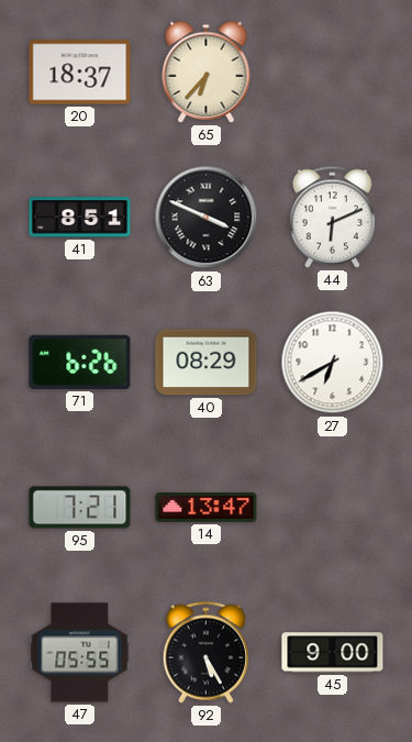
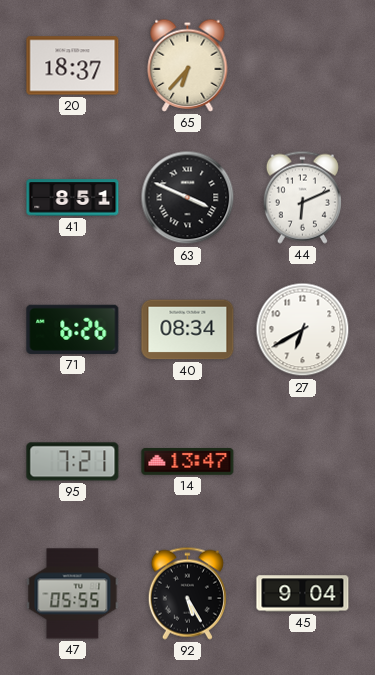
40: 08:29 -> 08:34 (188, 330)
45: 9:00 -> 9:04 (303, 594)
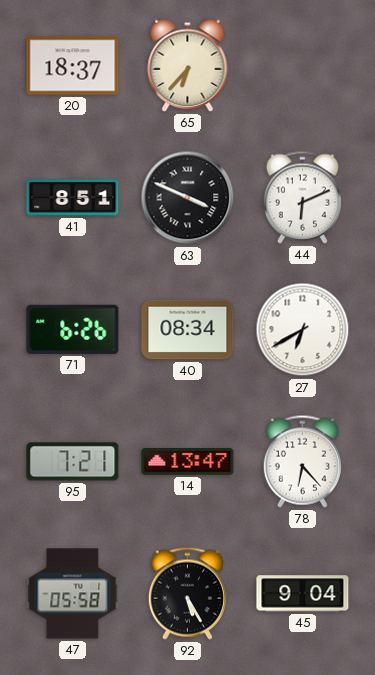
78: none -> 6:23 (302, 461)
47: 05:55 -> 05:58 (73, 594)
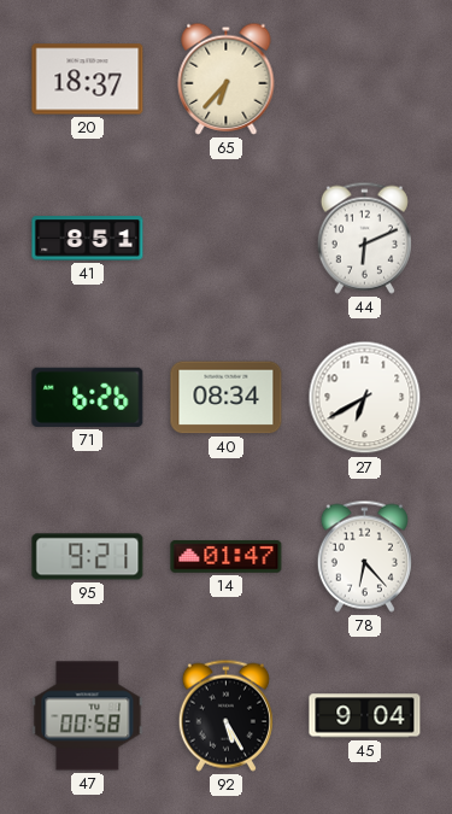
63: 3:49 -> none (188, 198)
95: 7:21 -> 9:21 (88, 557)
14: 13:47 -> 01:47 (227, 557)
47: 05:58 -> 00:58 (88, 716)
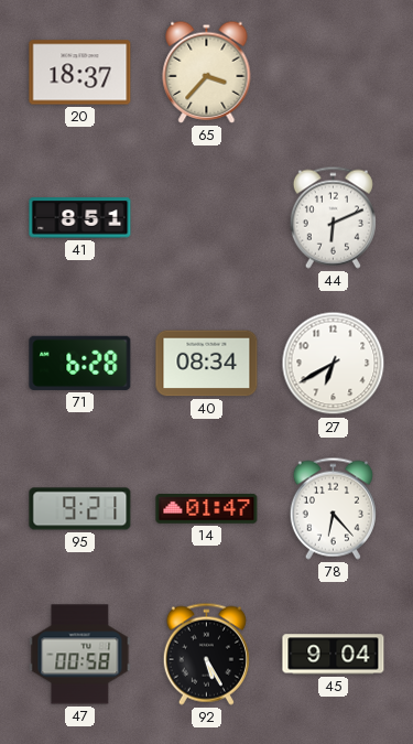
65: 6:37 -> 3:37 (207, 72)
71: 6:26 -> 6:28 (80, 363)
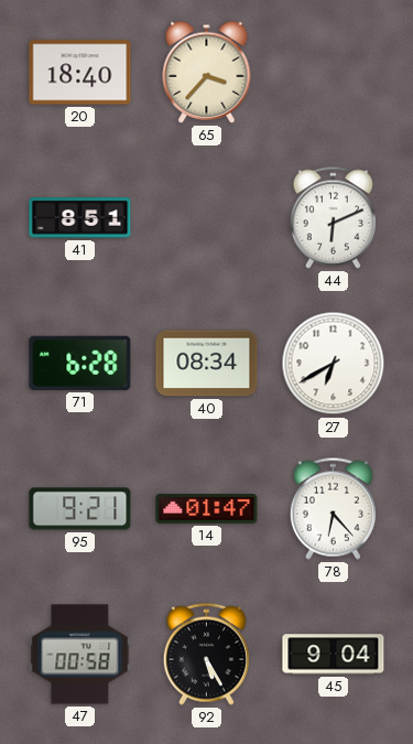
20: 18:37 -> 18:40 (80, 73)
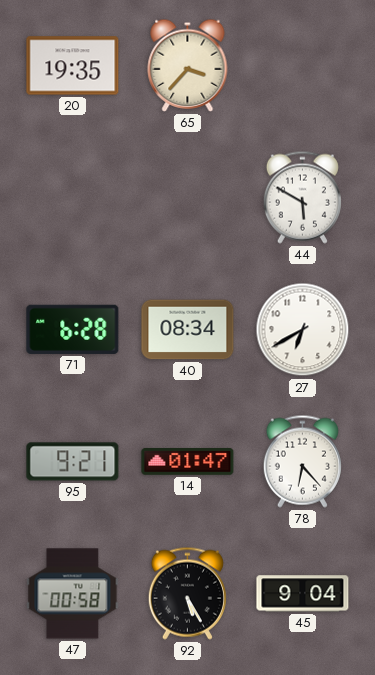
20: 18:40 -> 19:35 (73, 66)
41: 8:51 -> none (80, 218)
44: 6:11 -> 5:50 (302, 197)
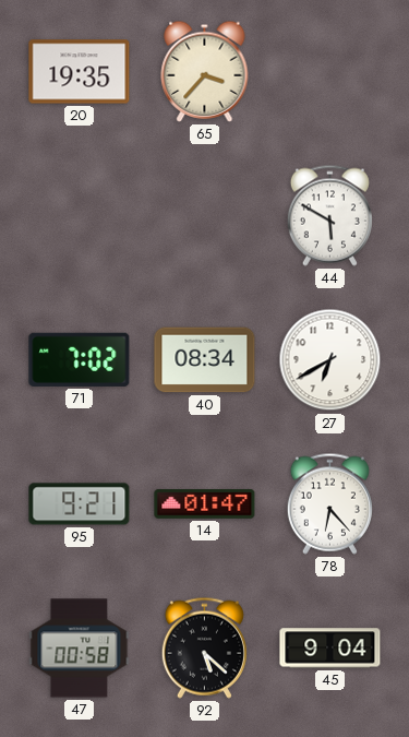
71: 6:28 -> 7:02 (80, 359)
92: 5:25 -> 5:22 (204, 647)
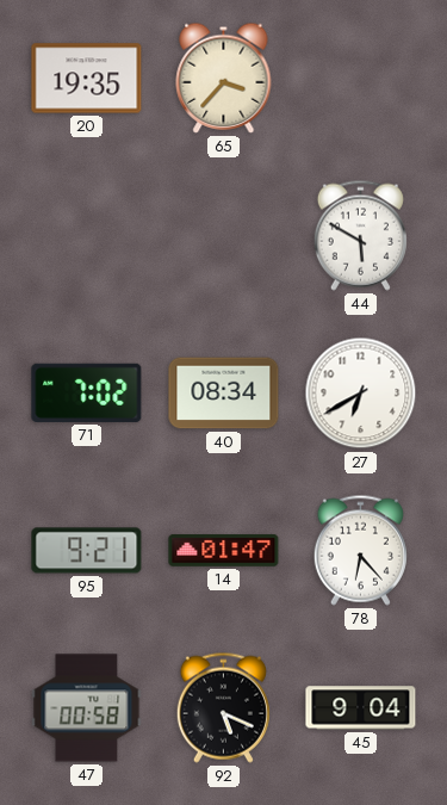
92: 5:22 -> 5:19 (223, 707)
